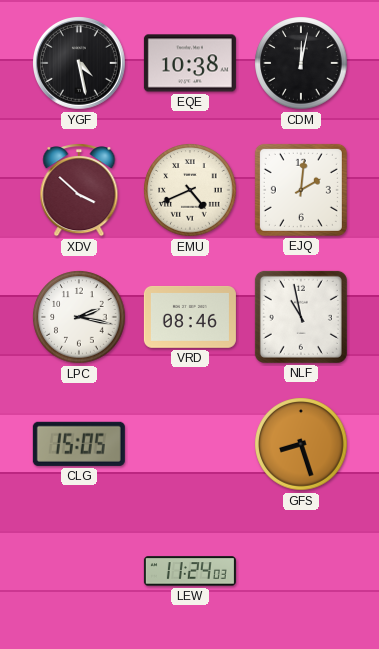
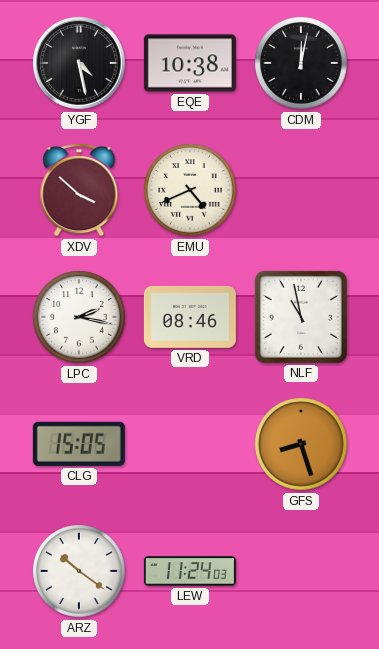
EJQ: 2:01 -> none (301, 190)
ARZ: none -> 10:21 (79, 571)
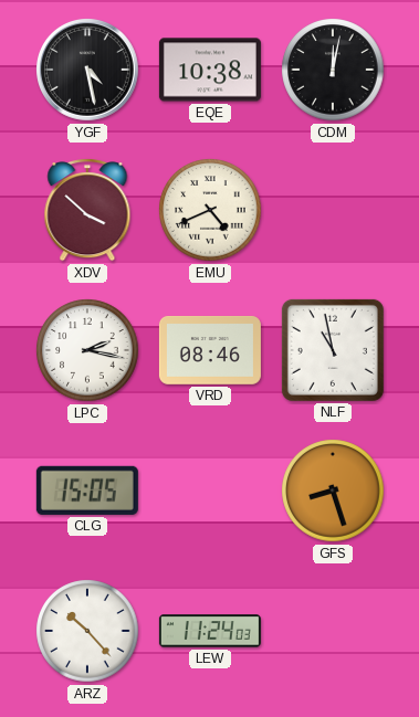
ARZ: 10:21 -> 10:23 (87, 631)
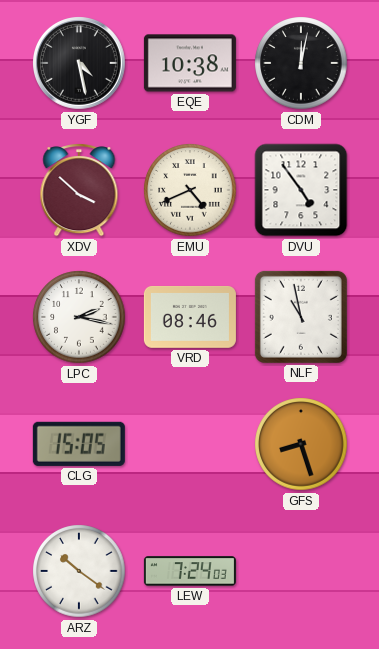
DVU: none -> 4:54 (301, 190)
ARZ: 10:23 -> 10:21 (79, 571)
LEW: 11:24 -> 7:24 (190, 571)
